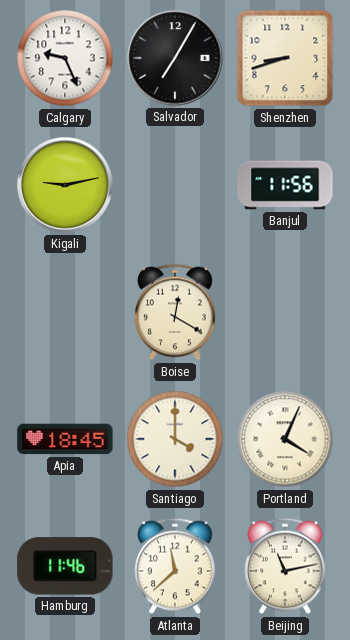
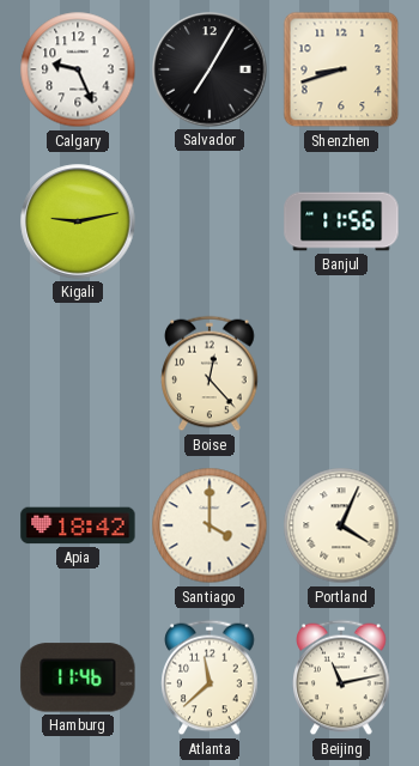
Boise: 12:20 -> 12:23 (209, 373)
Apia: 18:45 -> 18:42 (78, 525)
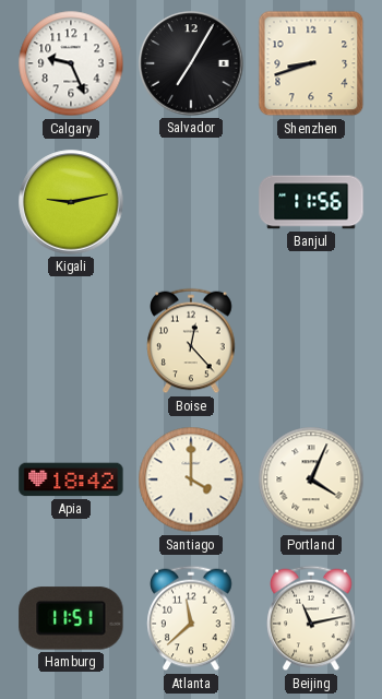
Hamburg: 11:46 -> 11:51 (71, 618)
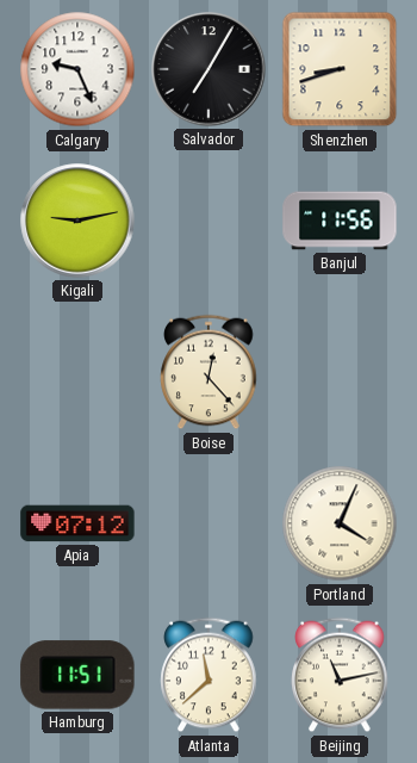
Apia: 18:42 -> 07:12 (77, 523)
Santiago: 4:00 -> none (191, 479)
